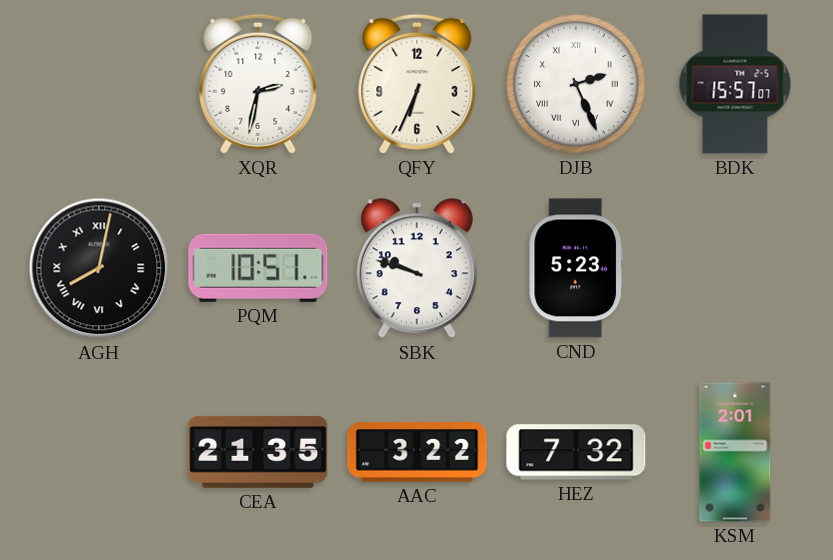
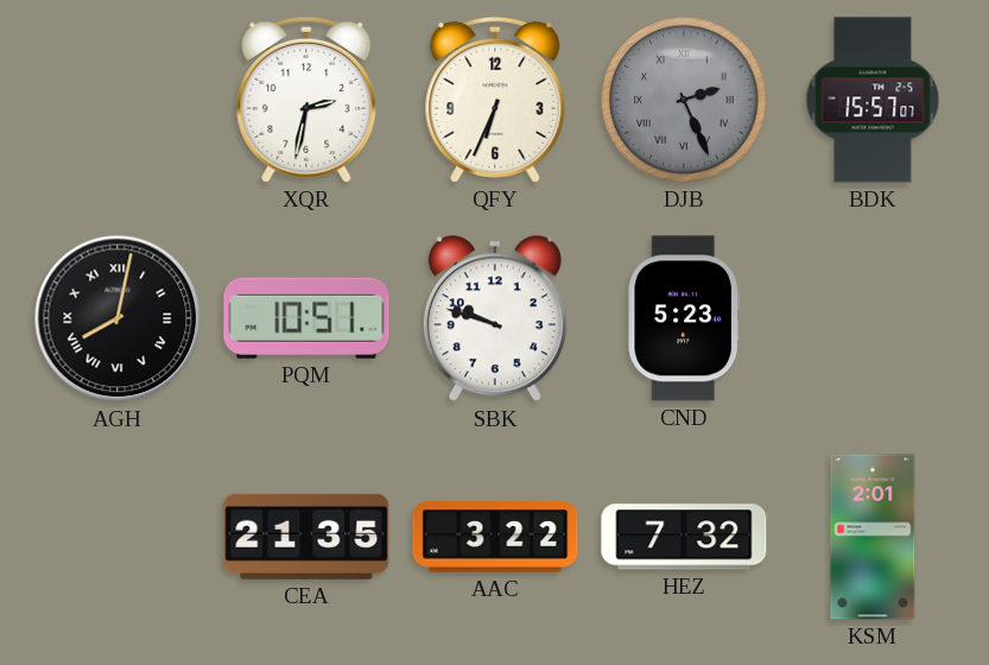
DJB dial: white -> grey (684, 100)
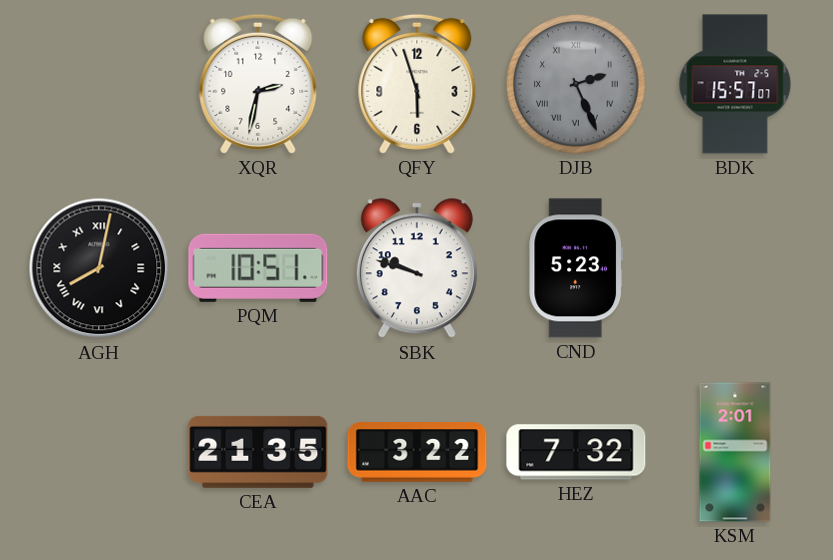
QFY: 6:34 -> 5:57 (417, 84)
